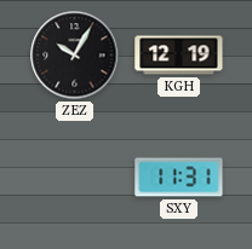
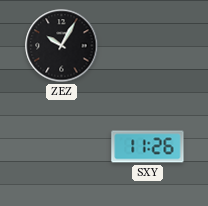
KGH: 12:19 -> none (179, 56)
SXY: 11:31 -> 11:26 (148, 147)
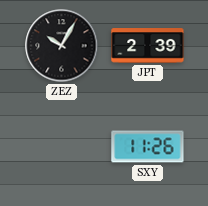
JPT: none -> 2:39 (148, 46)
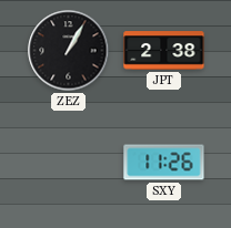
ZEZ: 10:05 -> 1:05 (69, 51)
JPT: 2:39 -> 2:38 (164, 51)
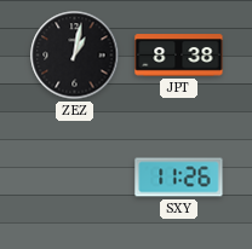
ZEZ: 1:05 -> 1:02 (75, 56)
JPT: 2:38 -> 8:38 (179, 56)
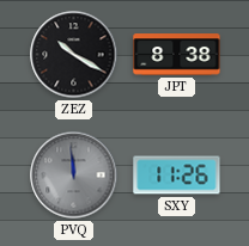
ZEZ: 1:02 -> 10:20 (74, 55)
PVQ: none -> 11:59 (74, 176)
